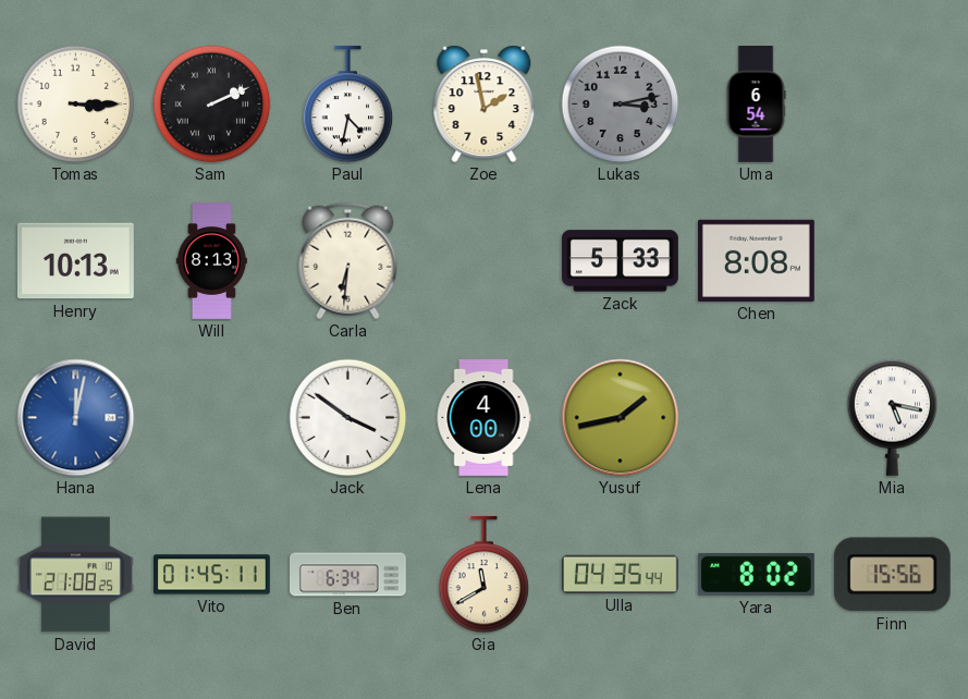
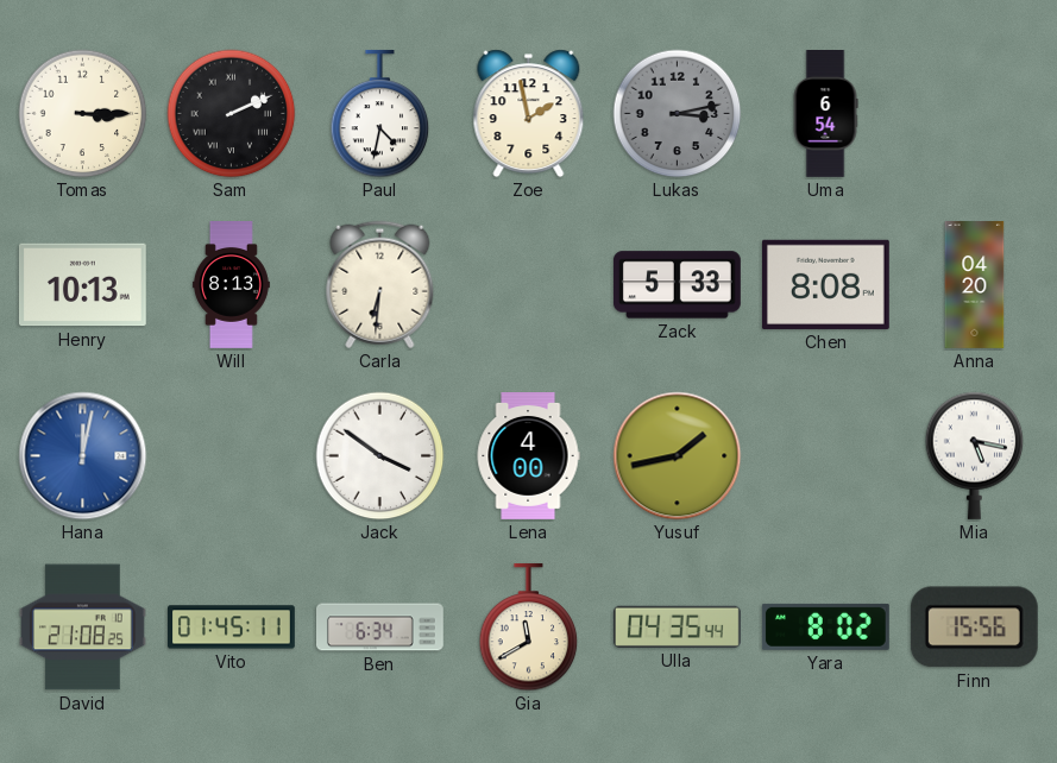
Anna: none -> 04:20 (975, 285)
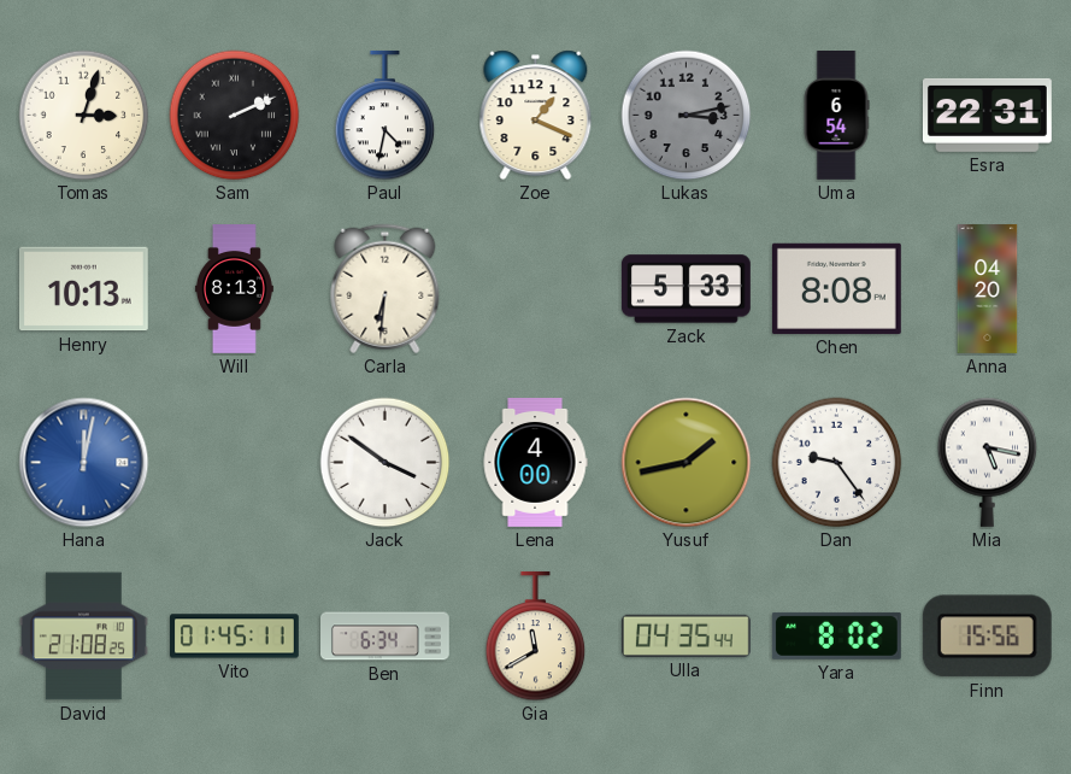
Tomas: 3:15 -> 3:03 (84, 116)
Zoe: 1:58 -> 1:19 (536, 116)
Esra: none -> 22:31 (987, 115)
Dan: none -> 9:24 (837, 463)
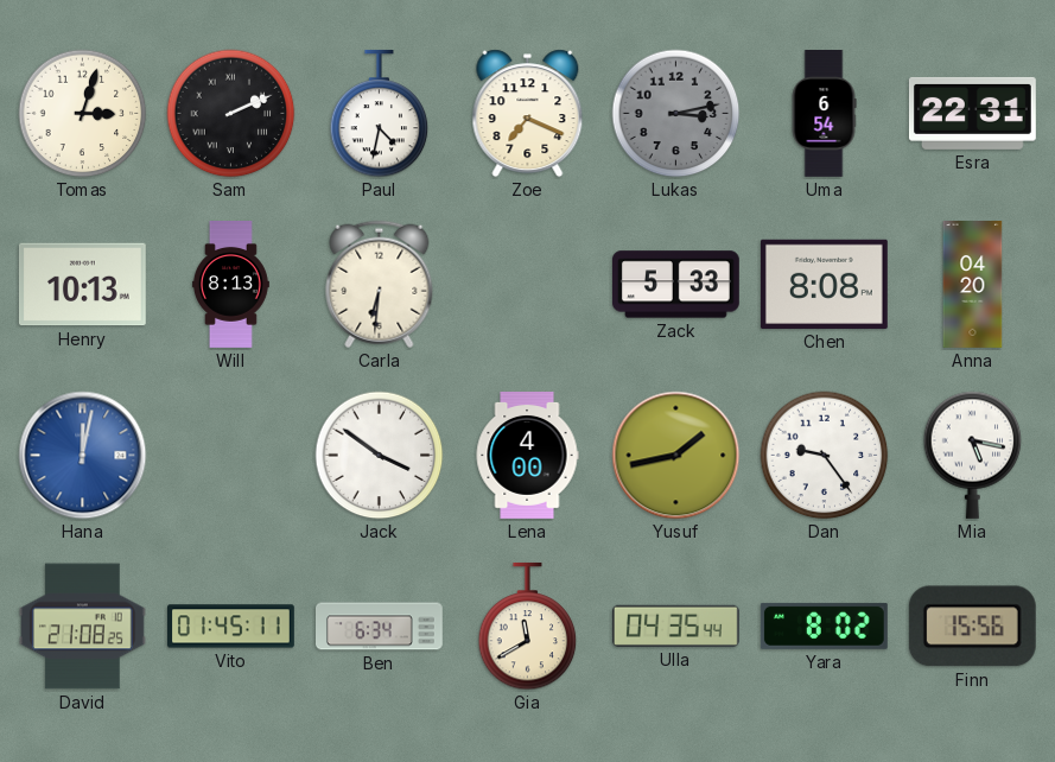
Zoe: 1:19 -> 7:19 (528, 114)
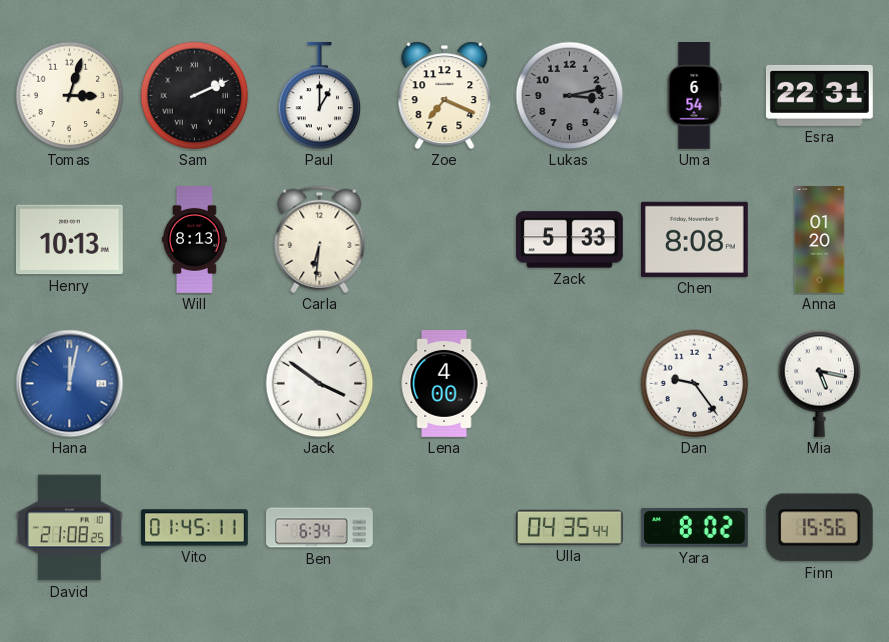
Paul: 4:32 -> 1:00 (320, 96)
Anna: 04:20 -> 01:20 (820, 240)
Yusuf: 1:43 -> none (676, 456)
Gia: 11:40 -> none (528, 627)
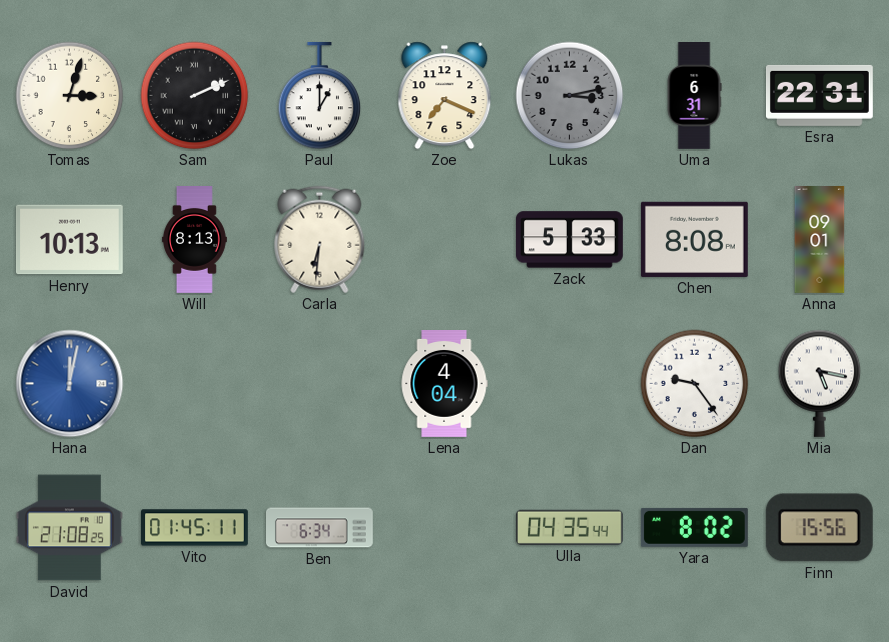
Uma: 6:54 -> 6:31 (694, 96)
Anna: 01:20 -> 09:01 (820, 240)
Jack: 3:51 -> none (320, 384)
Lena: 4:00 -> 4:04 (444, 384)
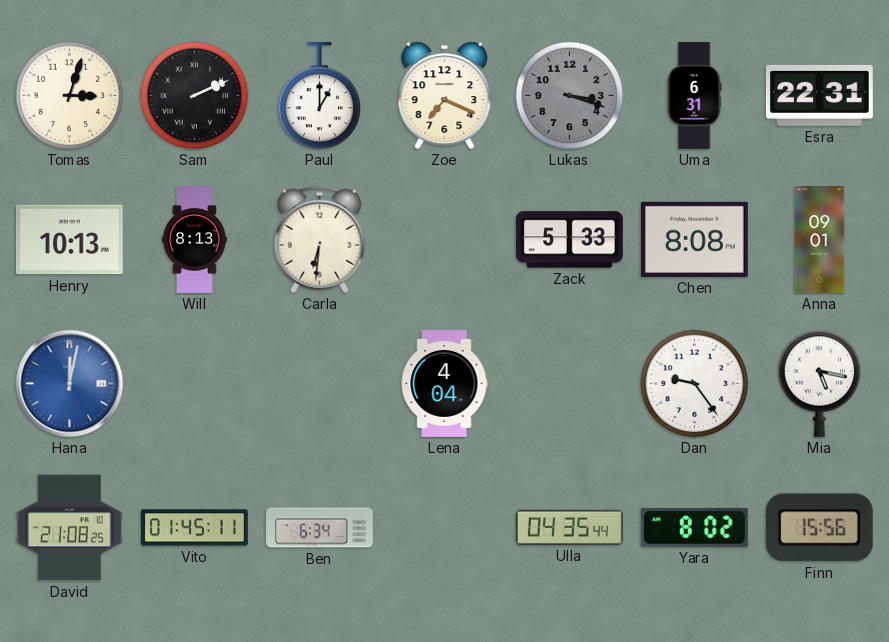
Lukas: 3:13 -> 3:18 (570, 96)
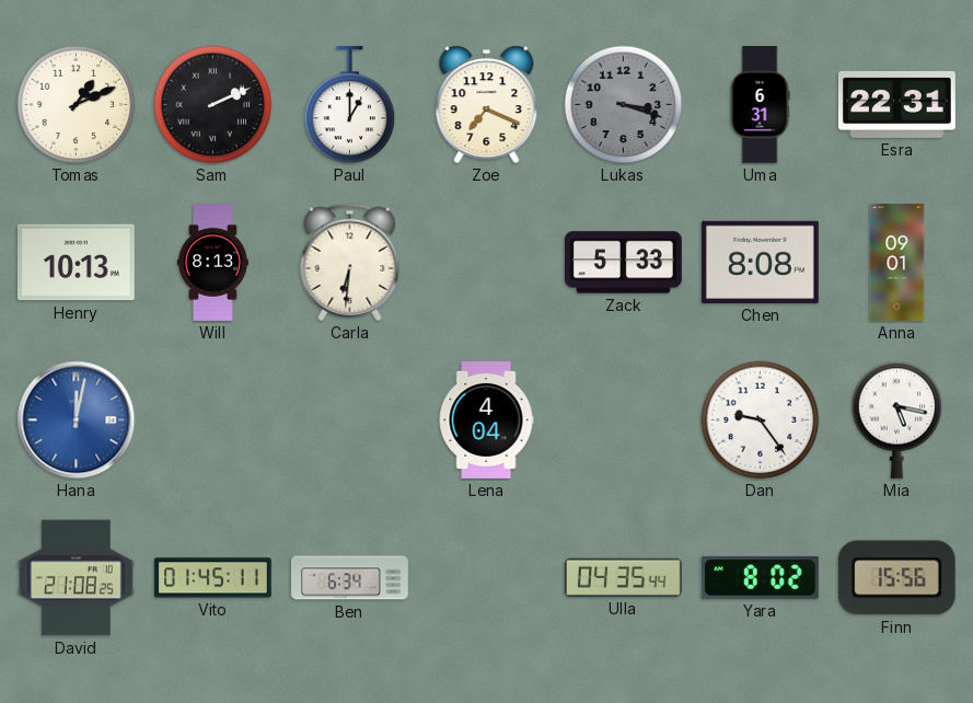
Tomas: 3:03 -> 1:11 (77, 105)
